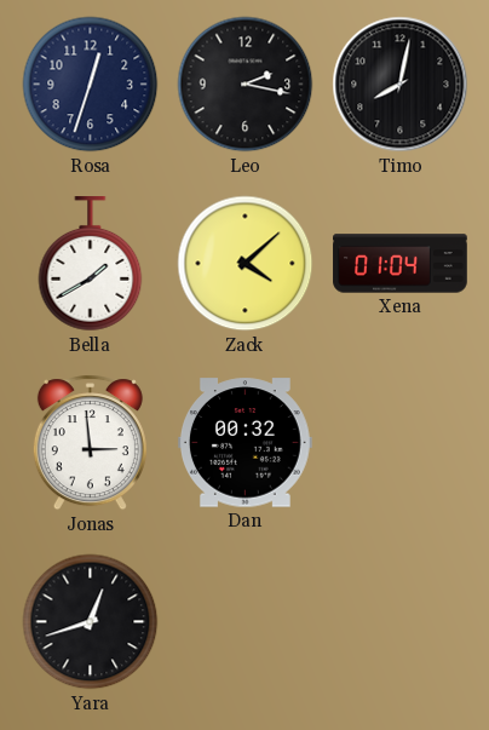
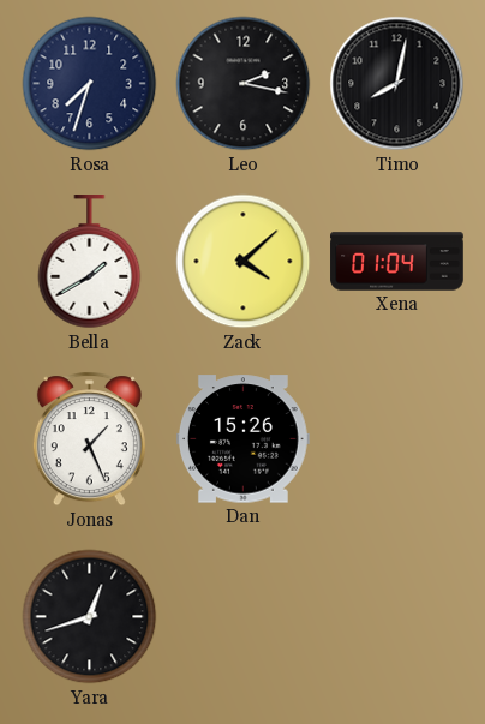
Rosa: 12:33 -> 7:33 (90, 84)
Jonas: 2:59 -> 1:26 (89, 439)
Dan: 00:32 -> 15:26 (244, 439)
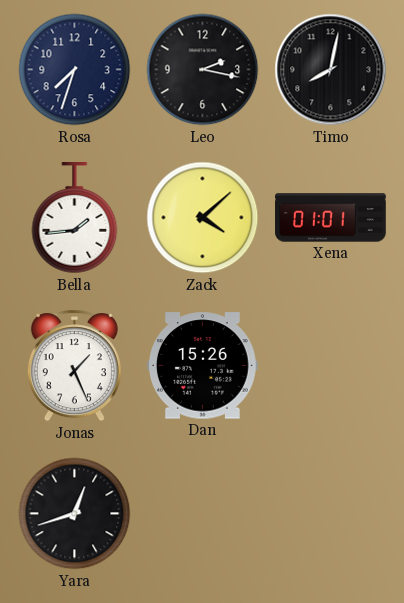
Bella: 1:40 -> 1:44 (75, 219)
Xena: 01:04 -> 01:01 (331, 218)
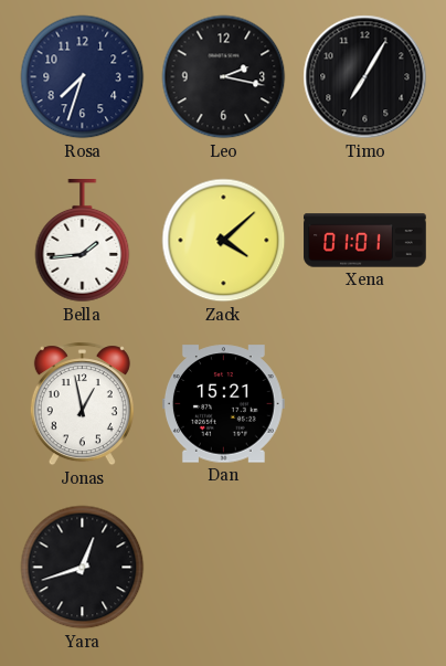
Timo: 8:02 -> 7:05 (365, 77)
Jonas: 1:26 -> 12:58 (82, 404)
Dan: 15:26 -> 15:21 (224, 404)
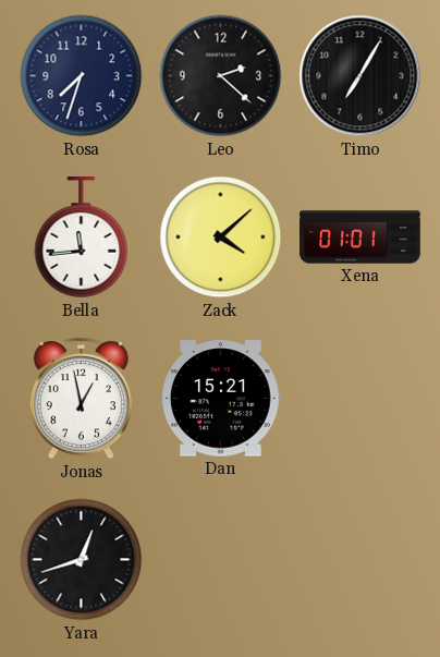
Leo: 2:17 -> 2:22 (221, 76)
Bella: 1:44 -> 11:44 (82, 239)
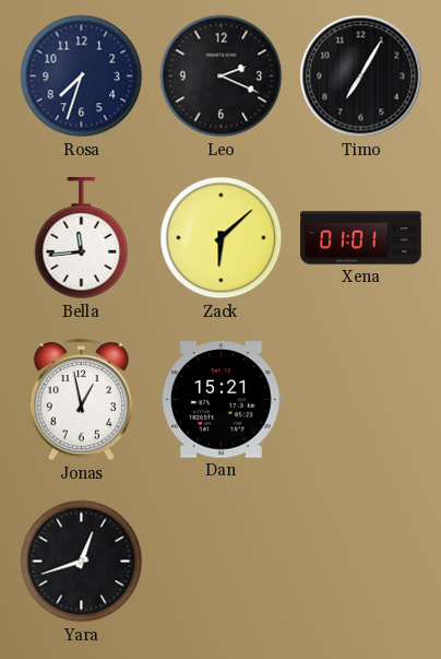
Leo: 2:22 -> 2:19 (222, 77)
Zack: 4:08 -> 6:08 (222, 238)
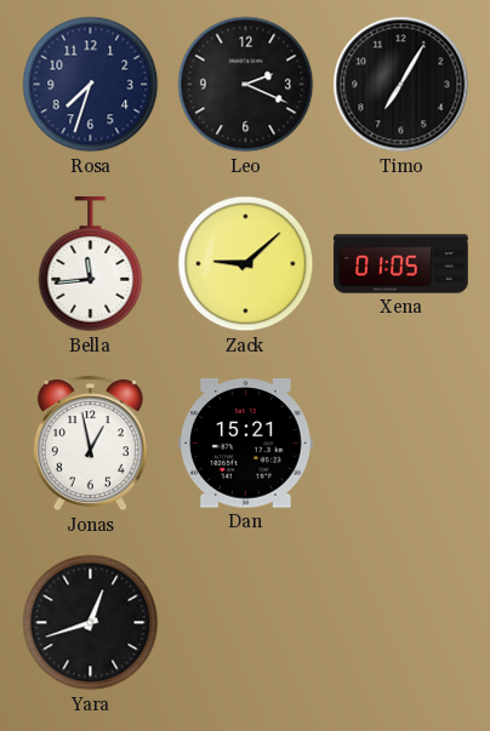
Zack: 6:08 -> 9:08 (246, 264)
Xena: 01:01 -> 01:05 (401, 264)
